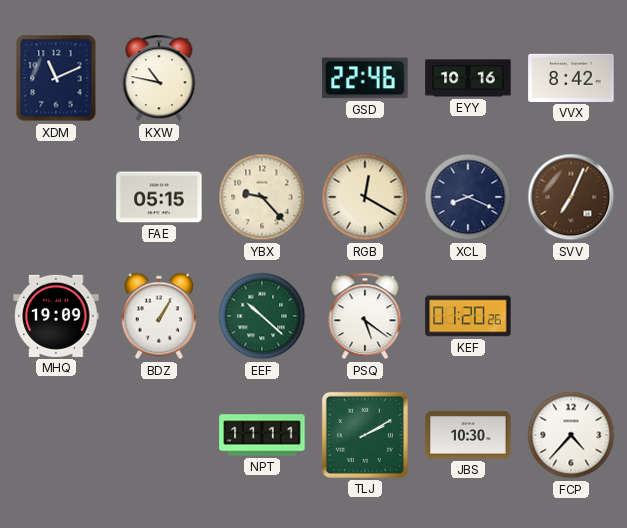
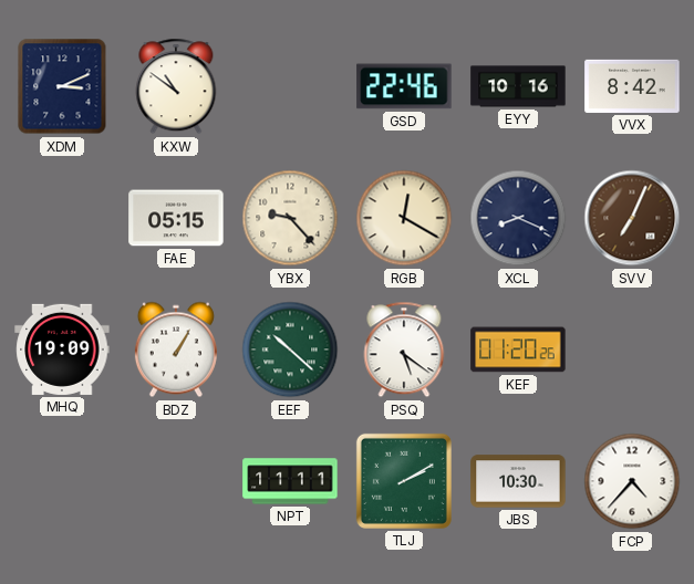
XDM: 11:11 -> 3:11 (62, 86)
KXW: 10:47 -> 10:51 (176, 86)
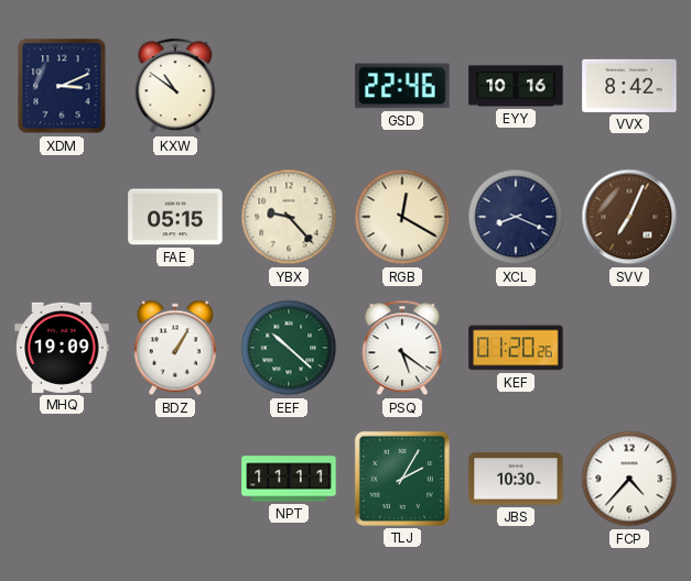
TLJ: 2:10 -> 2:05 (402, 479)
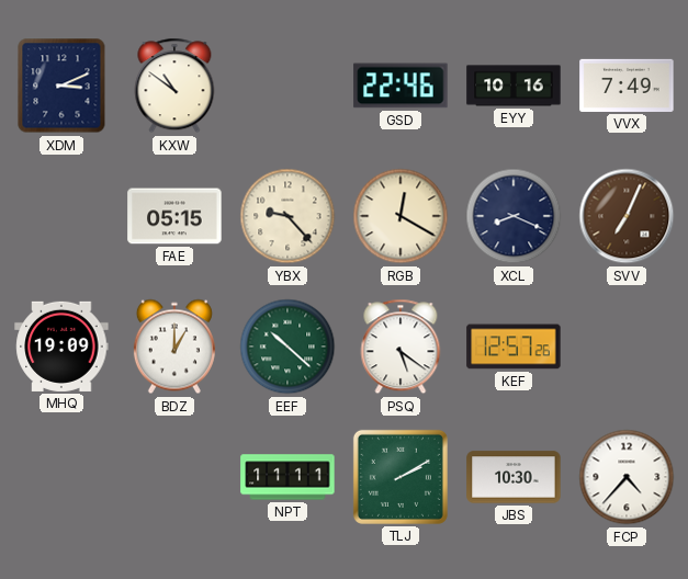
VVX: 8:42 -> 7:49 (627, 86)
BDZ: 1:05 -> 1:00 (174, 347)
KEF: 01:20 -> 12:57 (514, 347)
TLJ: 2:05 -> 2:10 (401, 477)
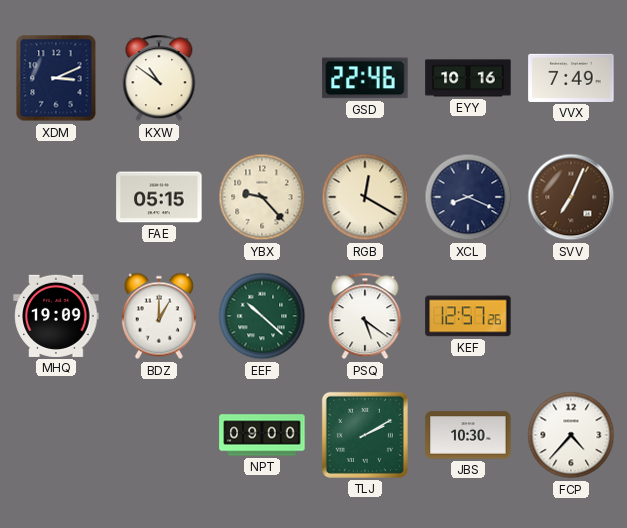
NPT: 11:11 -> 09:00 (262, 435)
